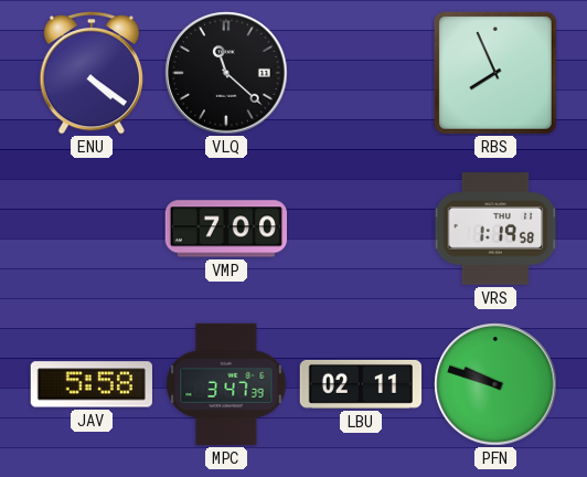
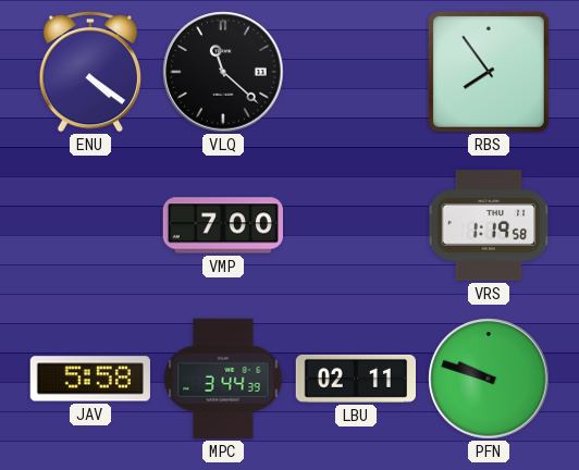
RBS: 7:56 -> 7:54 (489, 72)
MPC: 3:47 -> 3:44 (223, 379)
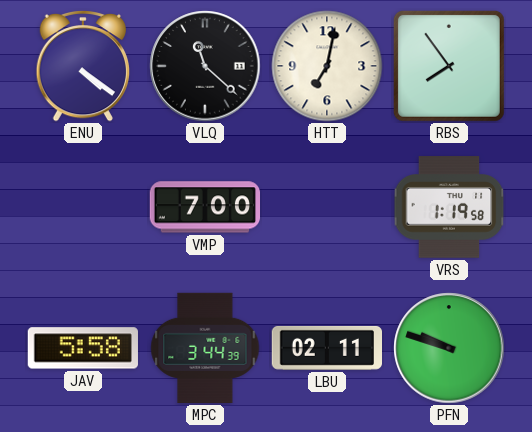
HTT: none -> 7:02 (327, 66)
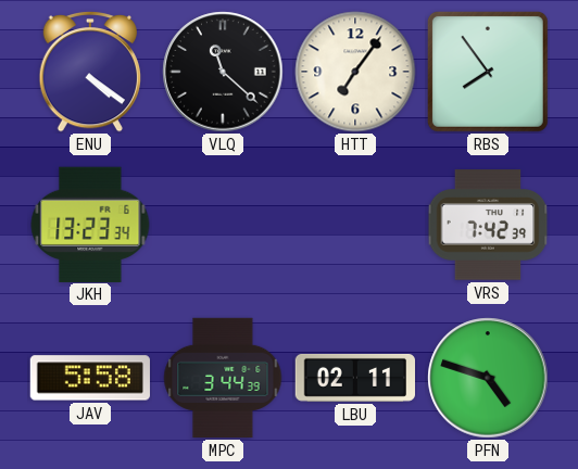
HTT: 7:02 -> 7:06 (355, 72)
JKH: none -> 13:23 (90, 224)
VMP: 7:00 -> none (204, 207)
VRS: 1:19 -> 7:42 (488, 225)
PFN: 9:48 -> 4:48 (488, 378)
